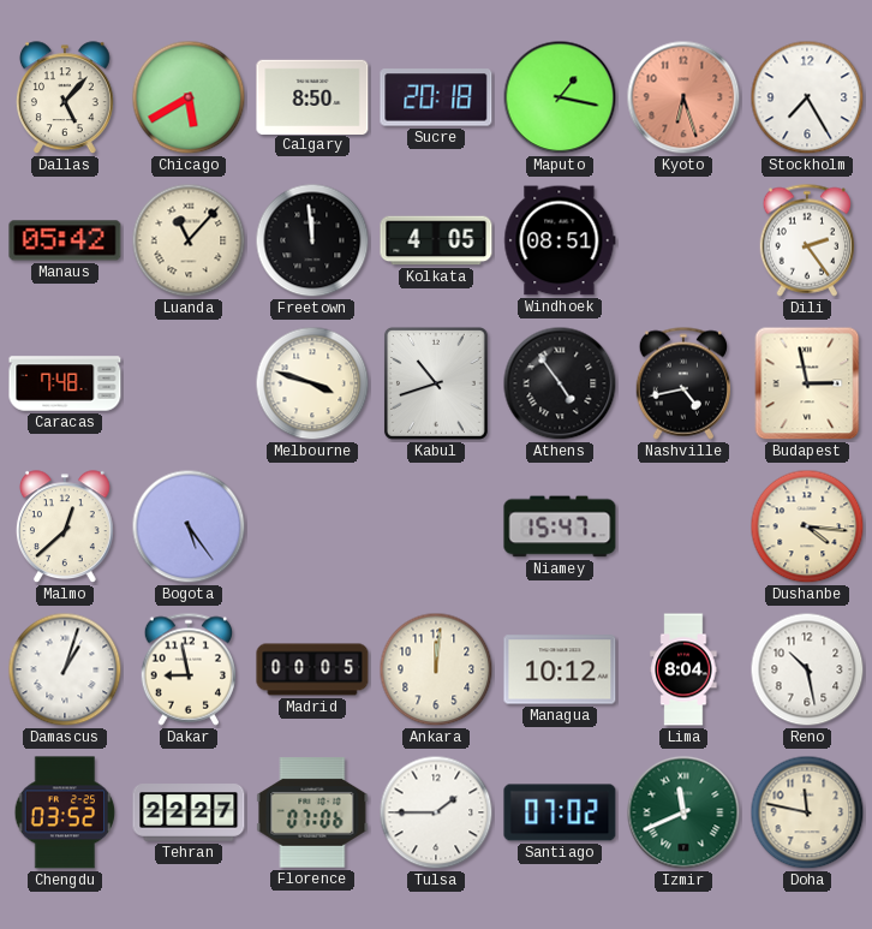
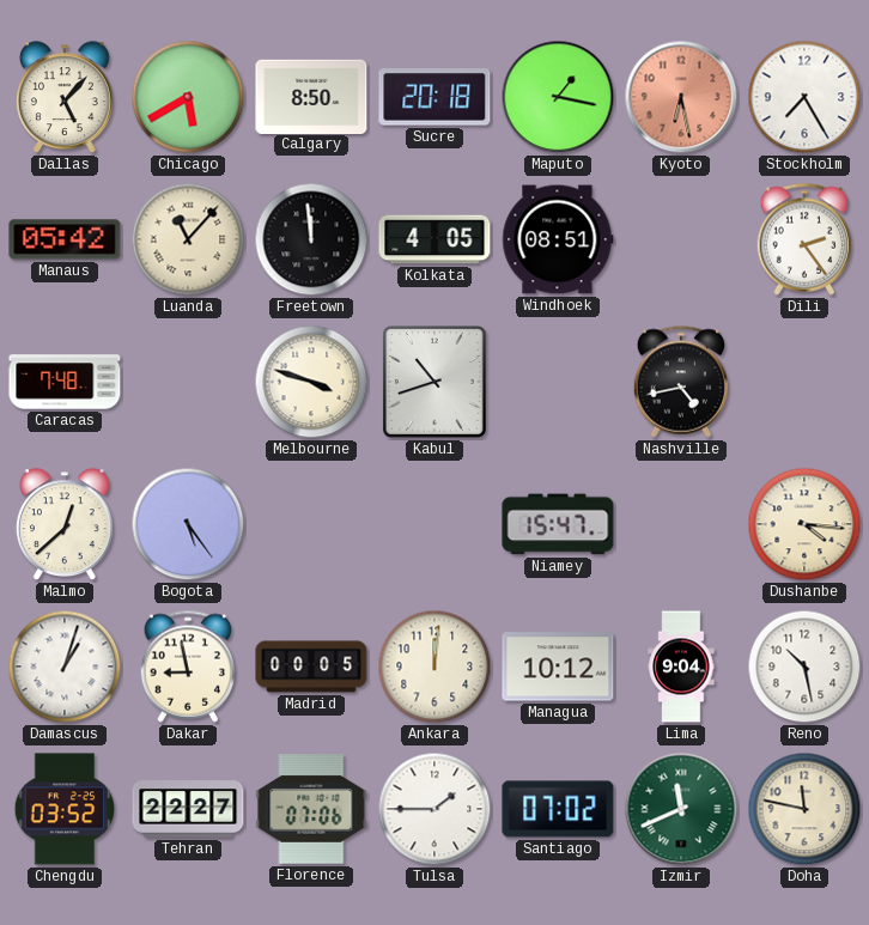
Kyoto: 6:27 -> 6:28 (681, 97)
Athens: 4:54 -> none (560, 383)
Budapest: 2:58 -> none (807, 383)
Lima: 8:04 -> 9:04 (681, 667)
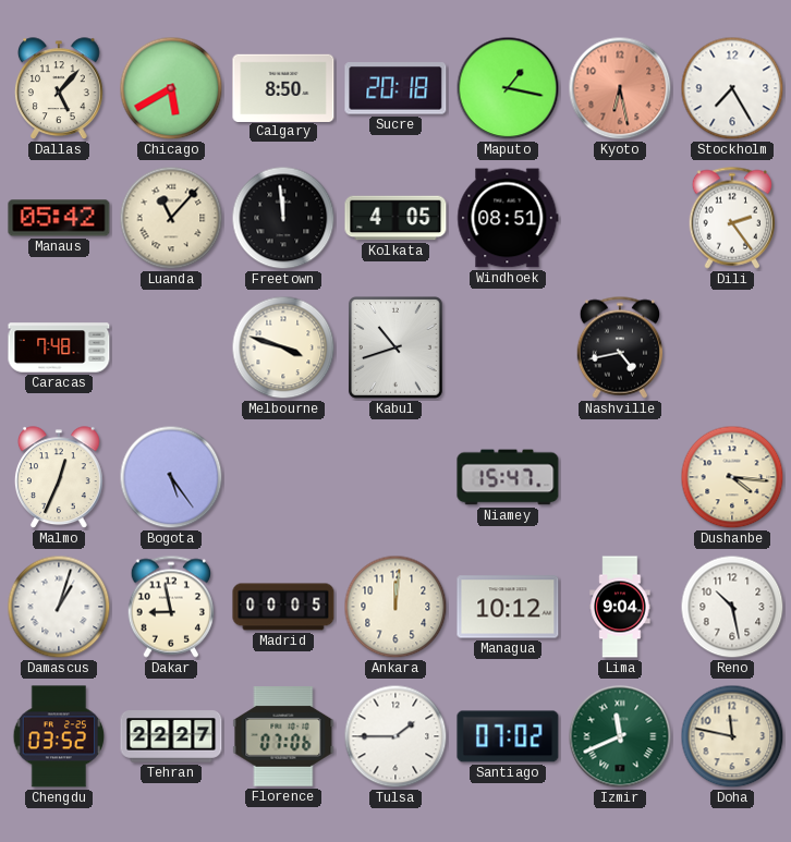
Malmo: 12:38 -> 12:34 (60, 478)
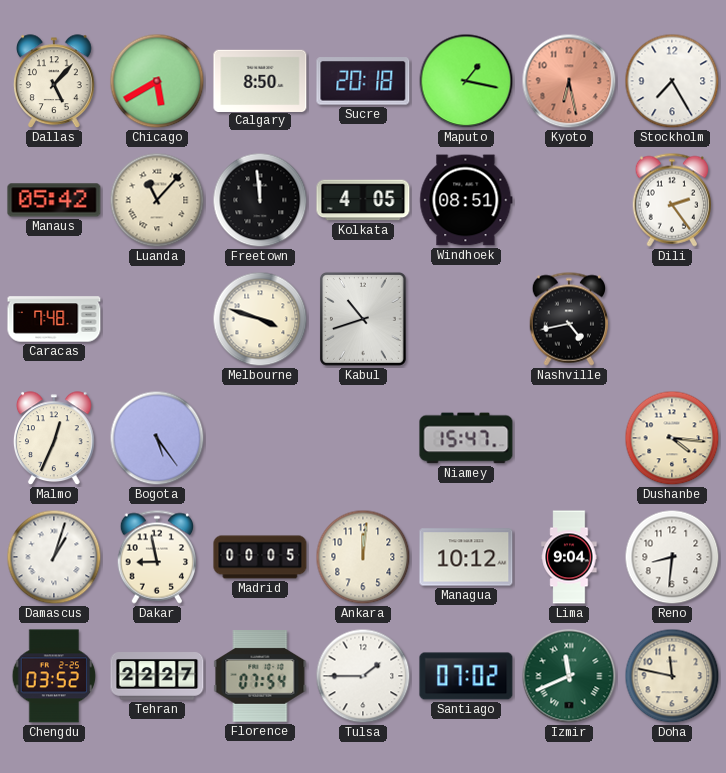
Reno: 10:28 -> 8:31 (672, 557)
Florence: 07:06 -> 07:54 (260, 676)
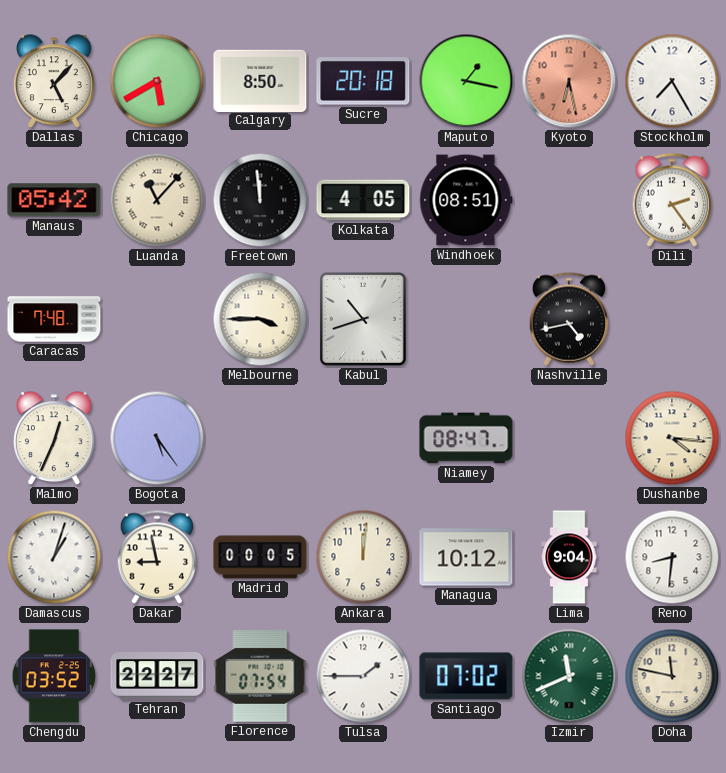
Melbourne: 3:48 -> 3:45 (260, 319)
Niamey: 15:47 -> 08:47 (466, 438)
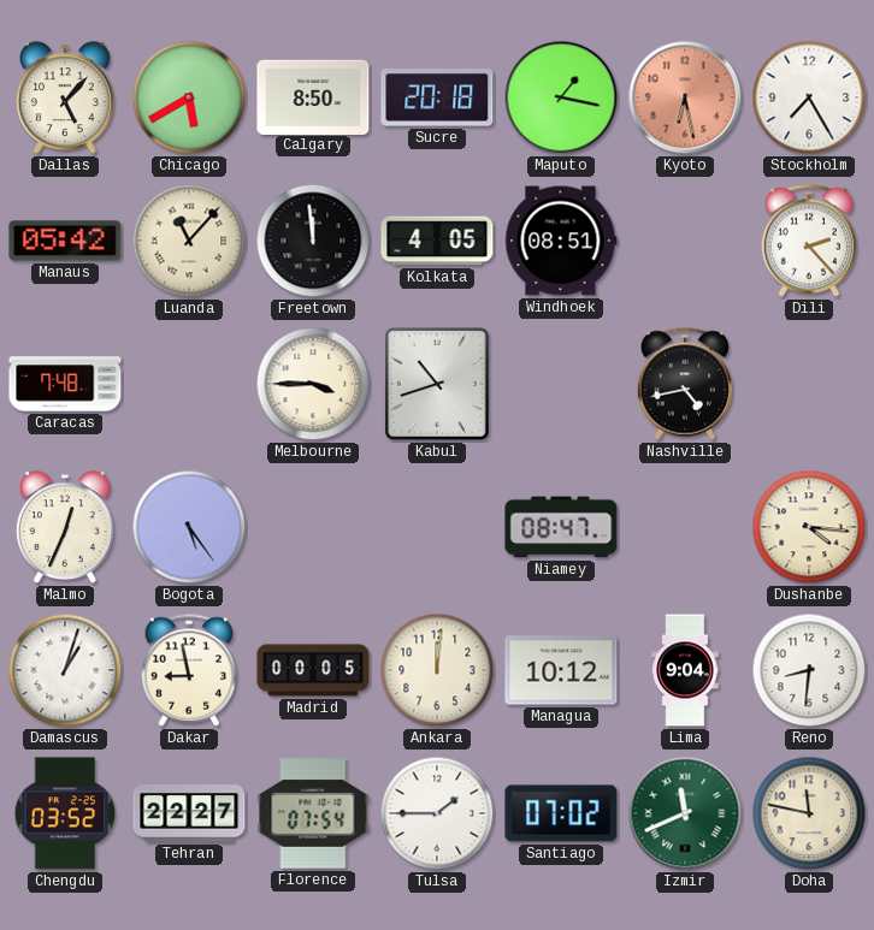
Dili: 2:24 -> 2:23 (808, 241)
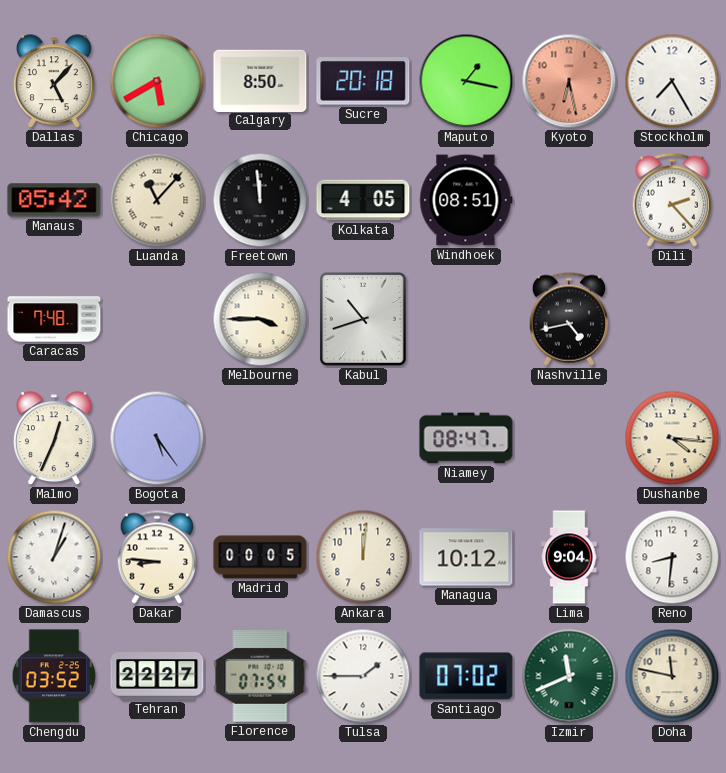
Dakar: 8:58 -> 8:46 (156, 557)
